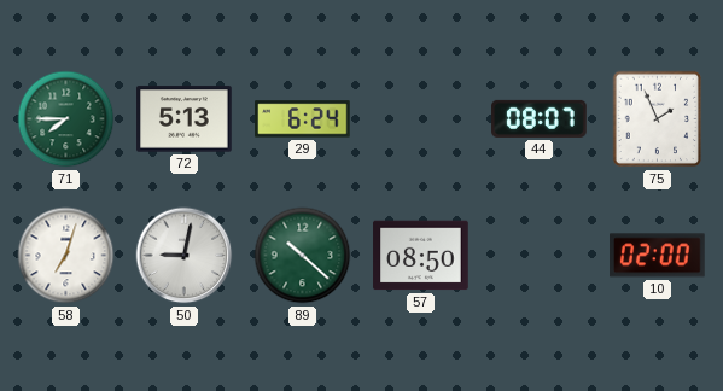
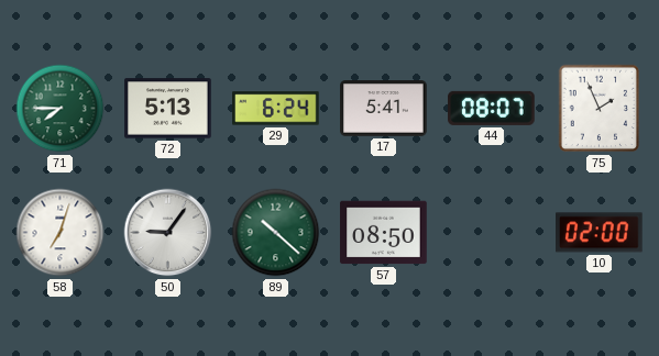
17: none -> 5:41 (384, 109)
50: 9:02 -> 9:06 (168, 233)
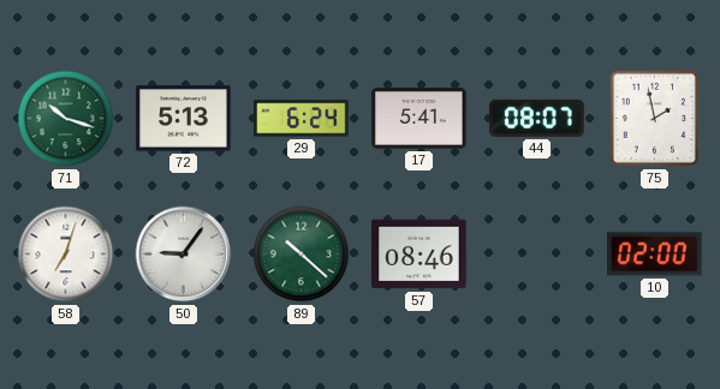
71: 7:45 -> 10:18 (66, 119)
75: 1:56 -> 1:58 (655, 119)
57: 08:50 -> 08:46 (419, 255)
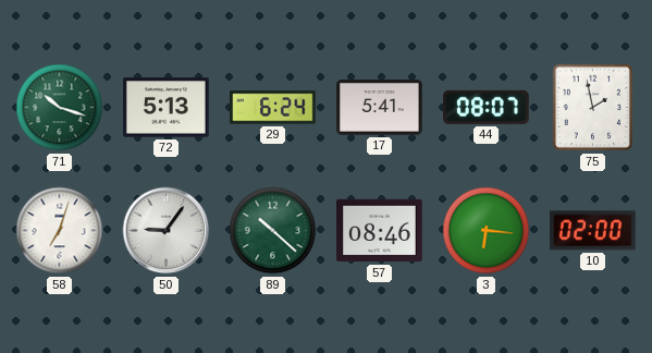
3: none -> 6:16 (487, 231)
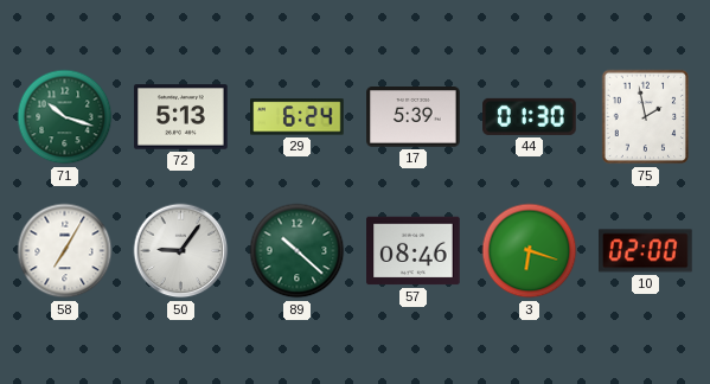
17: 5:41 -> 5:39 (414, 117)
44: 08:07 -> 01:30 (530, 116)
58: 7:03 -> 7:05 (65, 251)
3: 6:16 -> 6:18 (530, 251)
